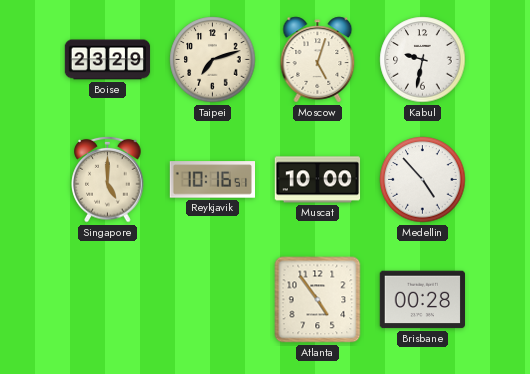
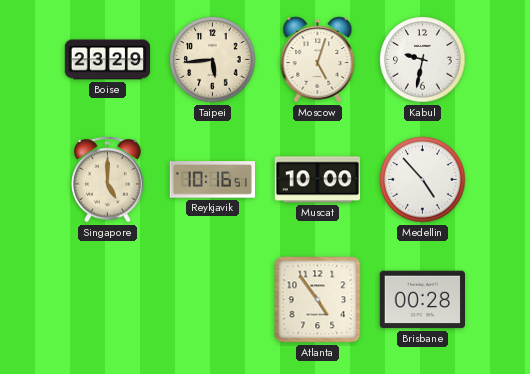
Taipei: 7:12 -> 5:44 (213, 60)
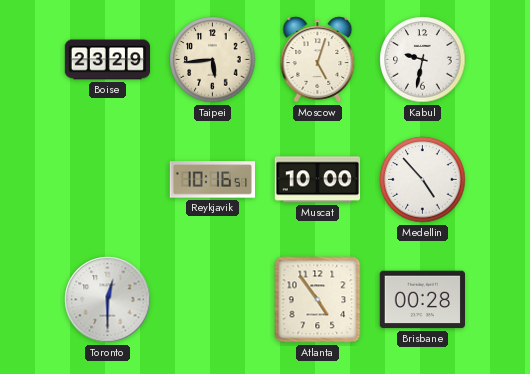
Singapore: 5:00 -> none (108, 179)
Toronto: none -> 12:30 (108, 300)
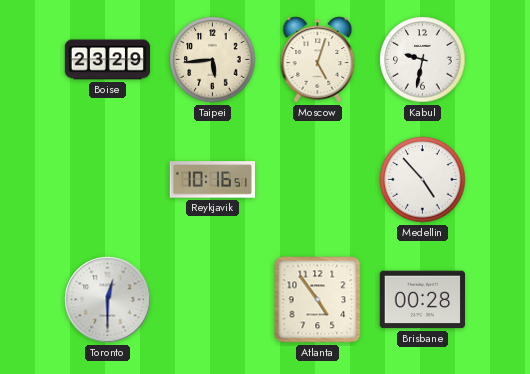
Muscat: 10:00 -> none (318, 180)
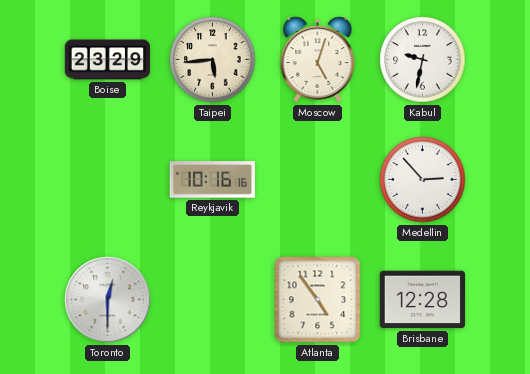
Reykjavik: 10:16:51 -> 10:16:16 (212, 180)
Medellin: 4:53 -> 2:53 (423, 180)
Brisbane: 00:28 -> 12:28 (422, 300)
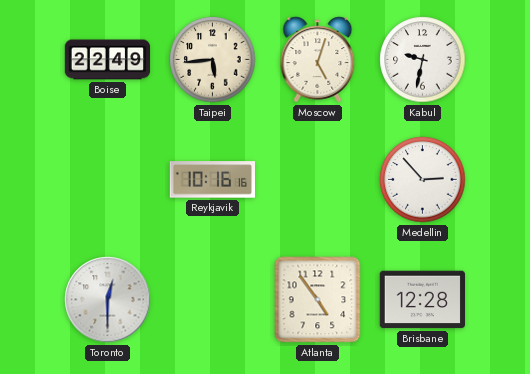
Boise: 23:29 -> 22:49 (108, 60)
